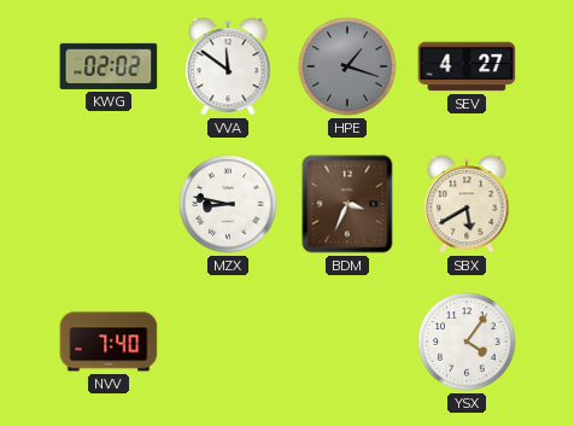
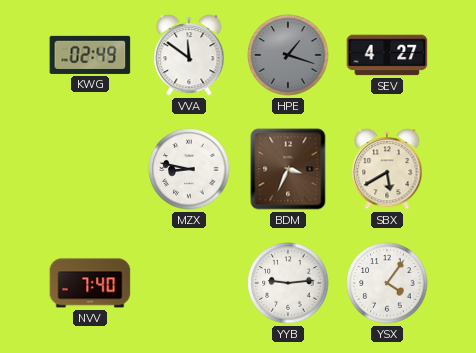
KWG: 02:02 -> 02:49 (90, 55)
YYB: none -> 9:14 (288, 283)
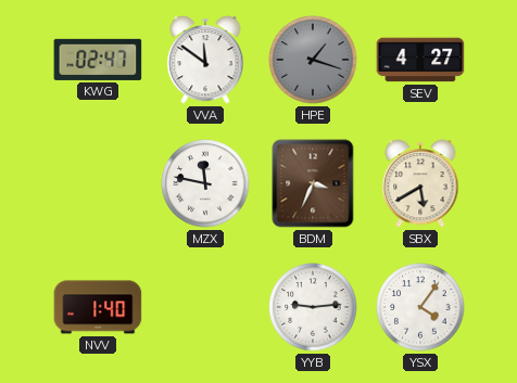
KWG: 02:49 -> 02:47 (98, 60)
MZX: 8:47 -> 11:47 (205, 183)
NVV: 7:40 -> 1:40 (98, 307)
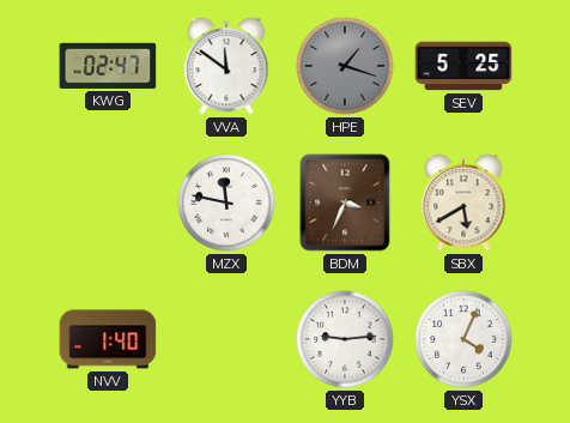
SEV: 4:27 -> 5:25 (463, 66)
YSX: 4:06 -> 4:04 (463, 339)
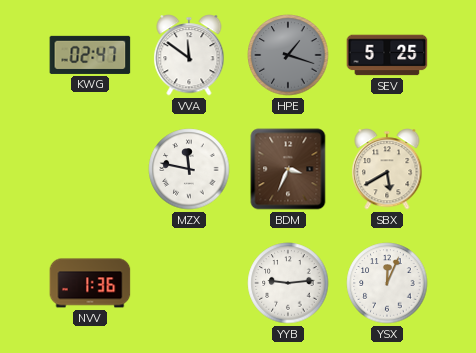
NVV: 1:40 -> 1:36 (90, 283)
YSX: 4:04 -> 12:04 (387, 283)
